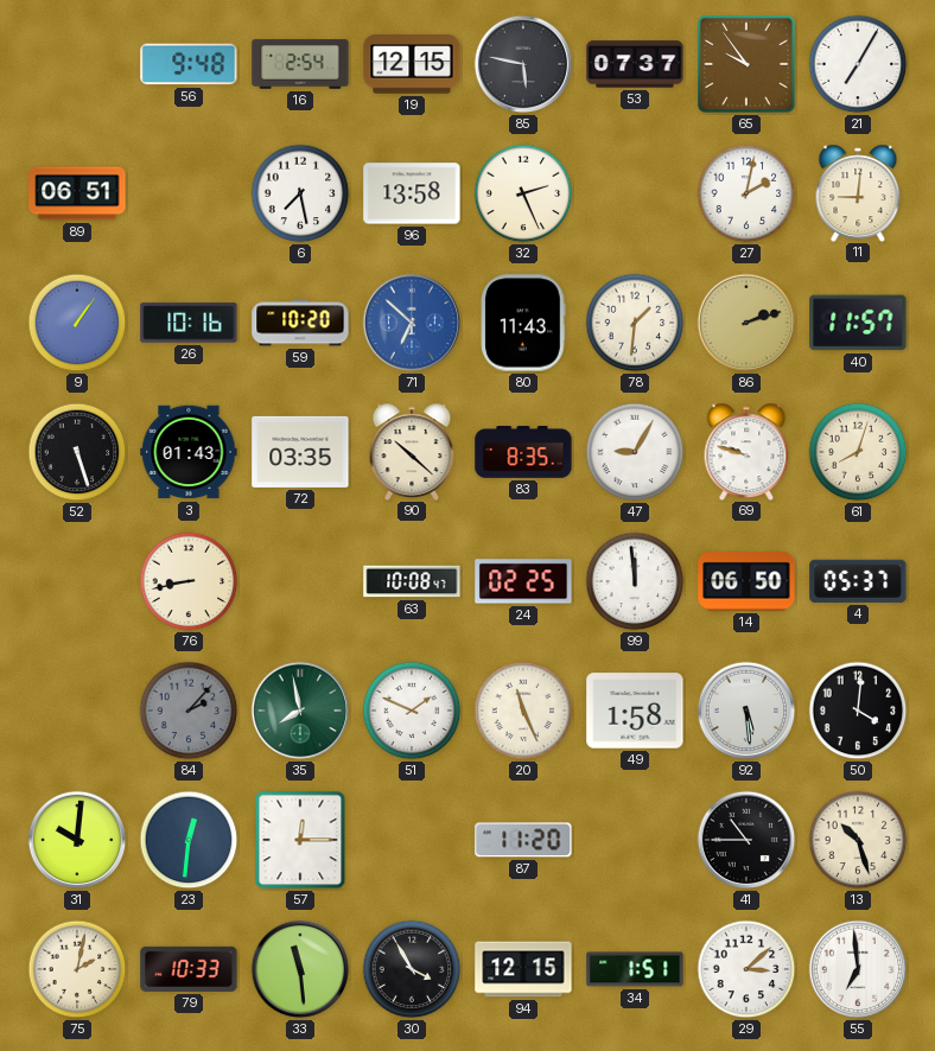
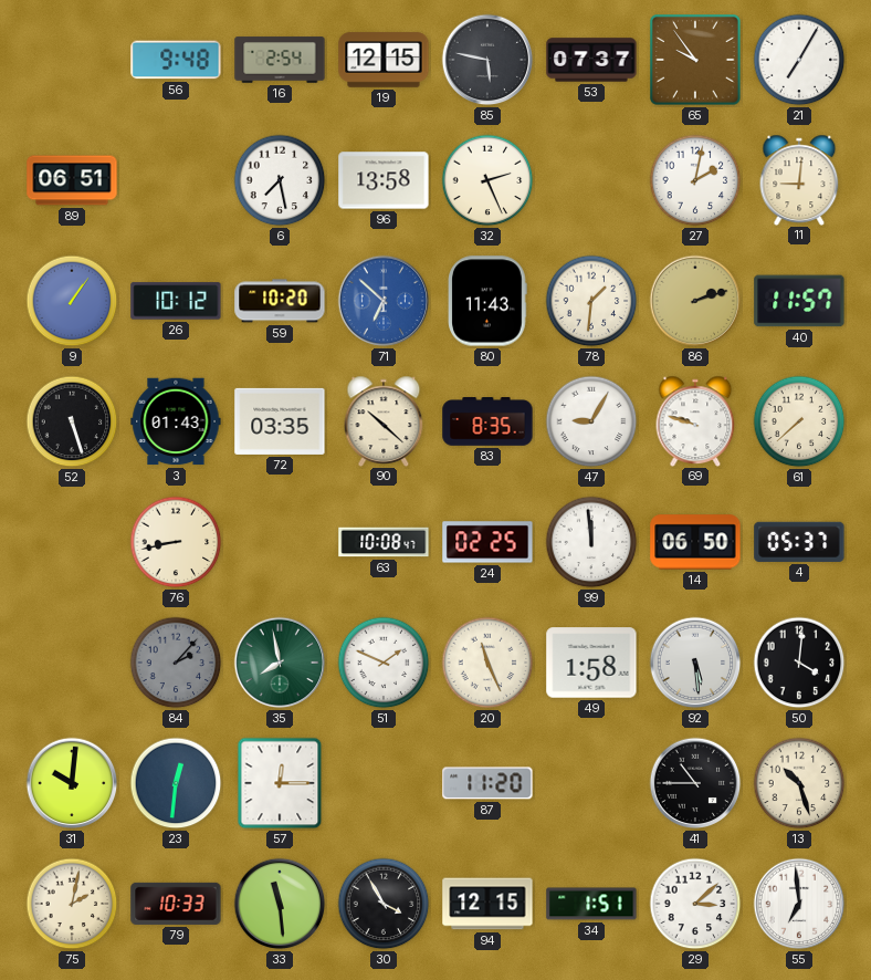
26: 10:16 -> 10:12 (176, 301)
61: 8:03 -> 7:38 (799, 421)
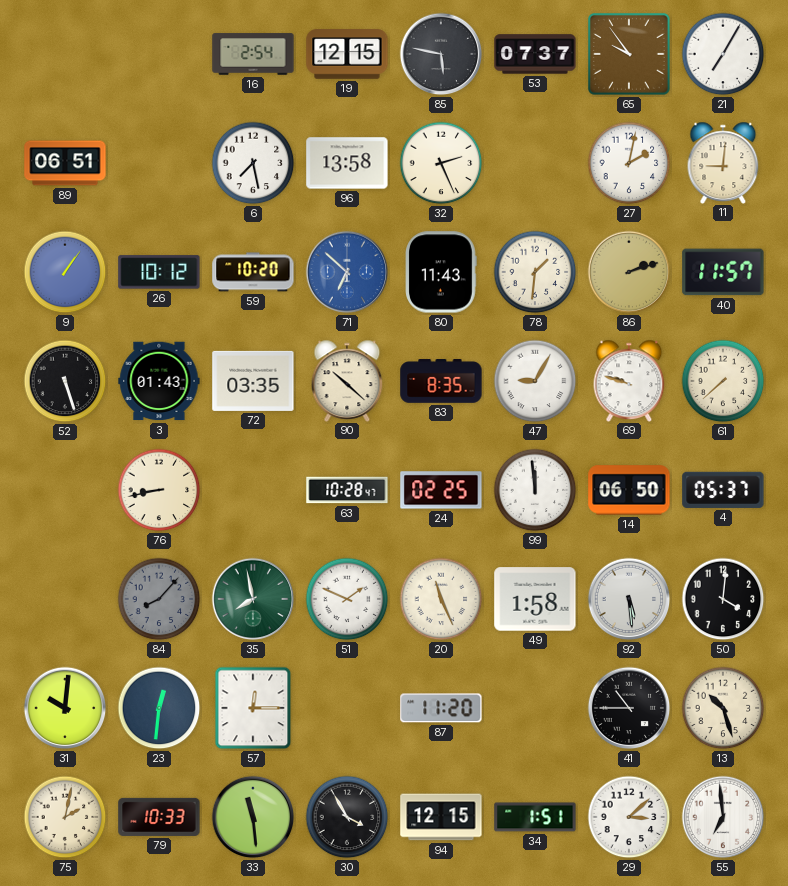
56: 9:48 -> none (176, 60)
63: 10:08 -> 10:28 (347, 490)
84: 2:07 -> 8:07 (159, 599)
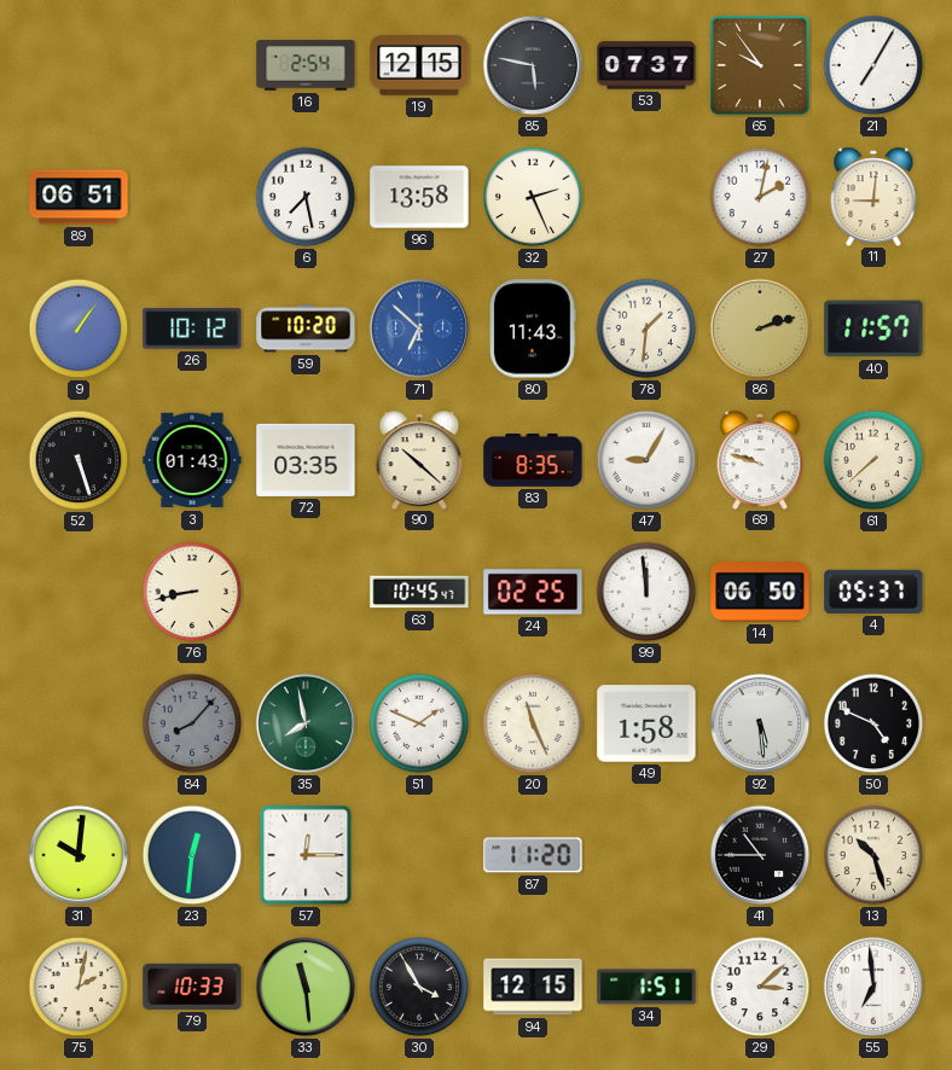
63: 10:28 -> 10:45 (419, 592)
50: 4:01 -> 4:49 (873, 723)
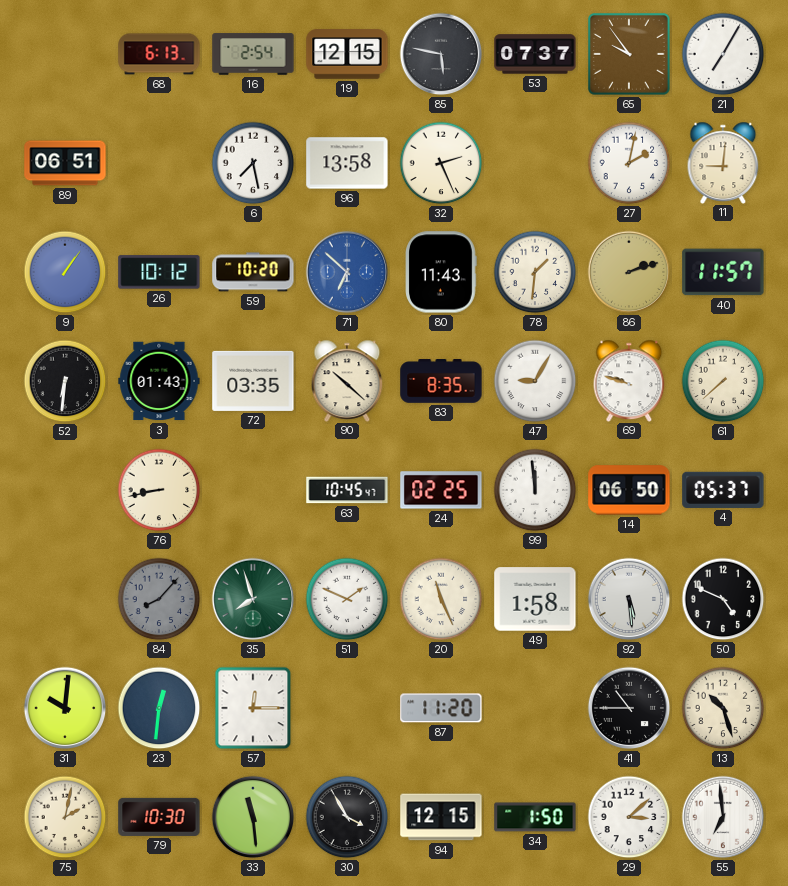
68: none -> 6:13 (159, 54)
52: 5:27 -> 6:31 (65, 381)
35: 7:58 -> 7:57 (253, 599)
79: 10:33 -> 10:30 (159, 817)
34: 1:51 -> 1:50 (535, 817)
